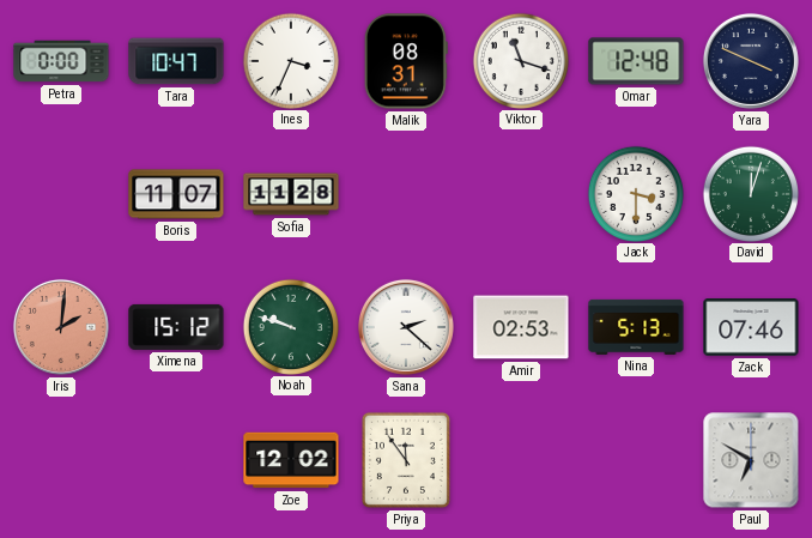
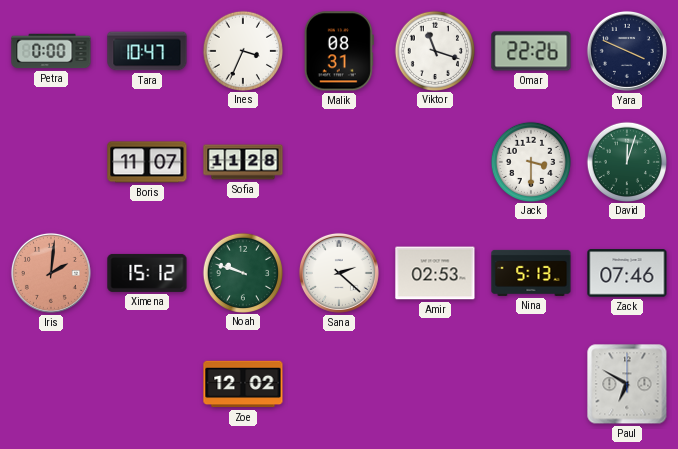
Omar: 12:48 -> 22:26 (531, 51)
Priya: 11:54 -> none (406, 460)
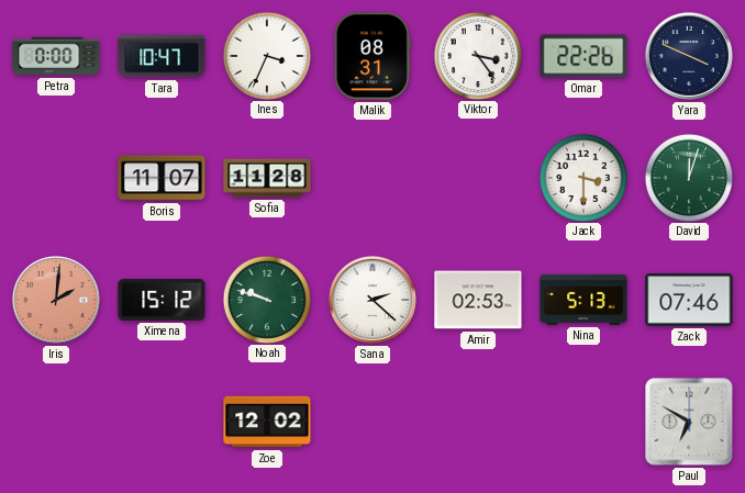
Viktor: 11:18 -> 3:24 (477, 55)
